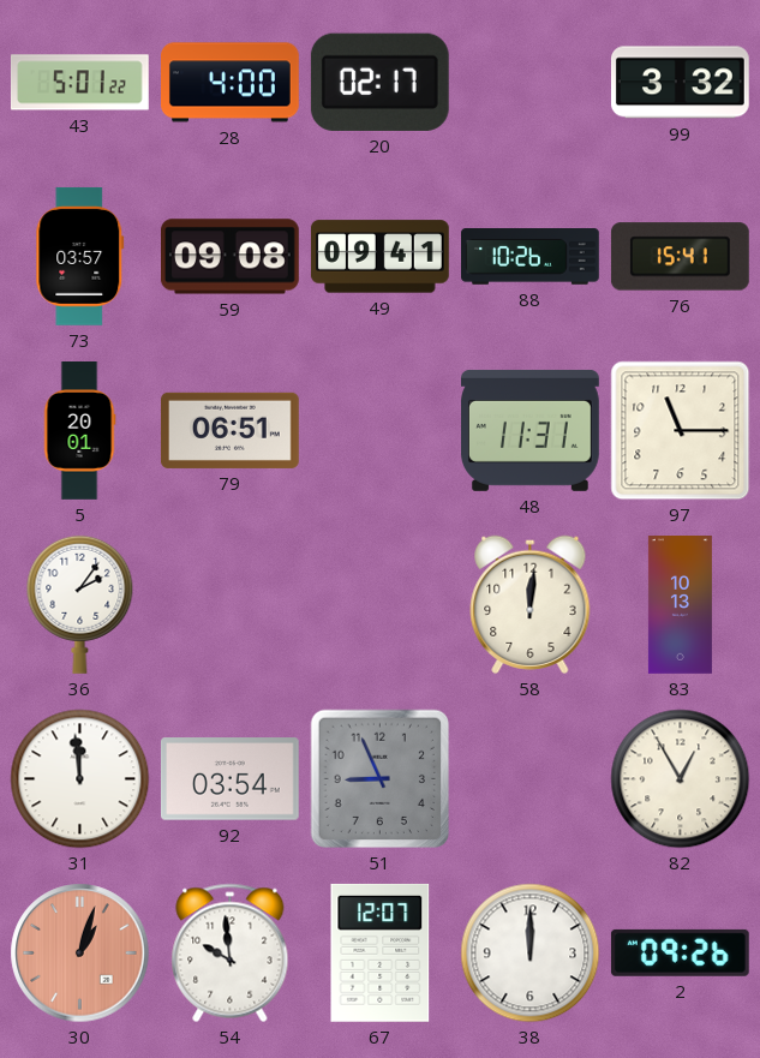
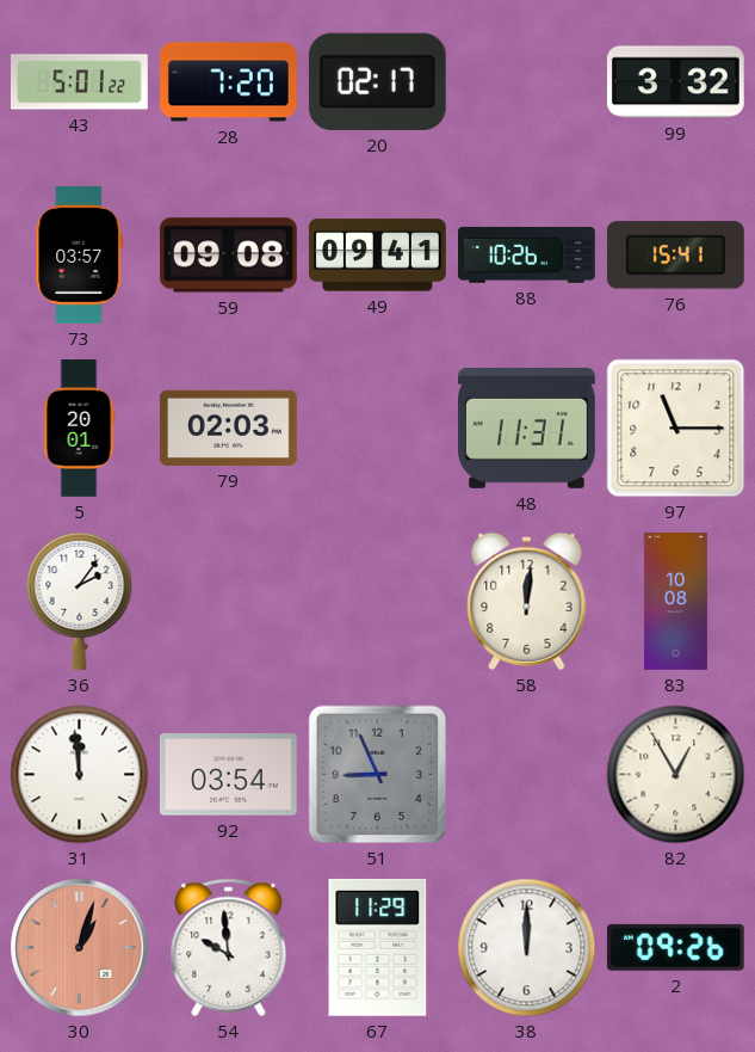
28: 4:00 -> 7:20 (229, 82)
79: 06:51 -> 02:03 (229, 427)
83: 10:13 -> 10:08 (675, 602)
67: 12:07 -> 11:29 (378, 947)
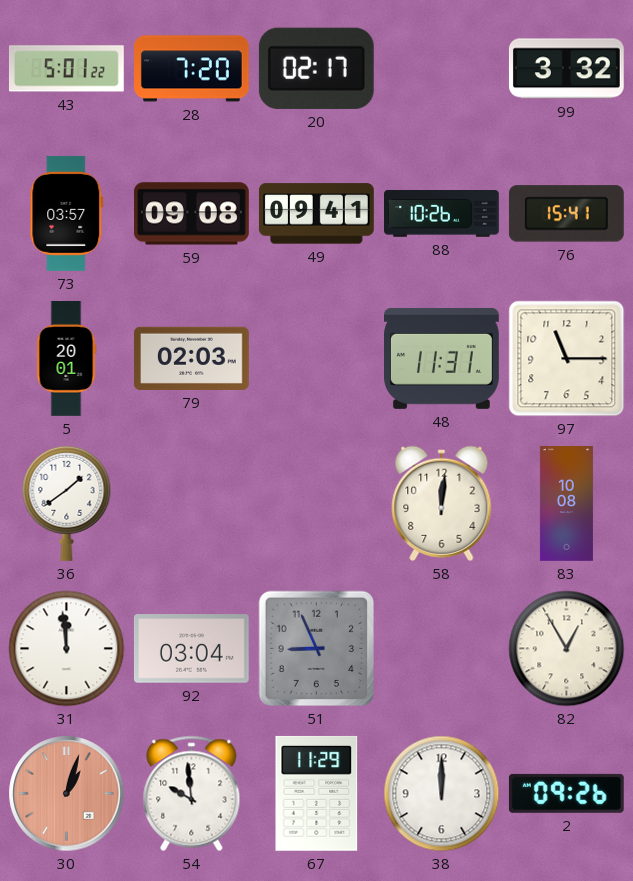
36: 2:06 -> 1:39 (67, 503)
92: 03:54 -> 03:04 (191, 649)
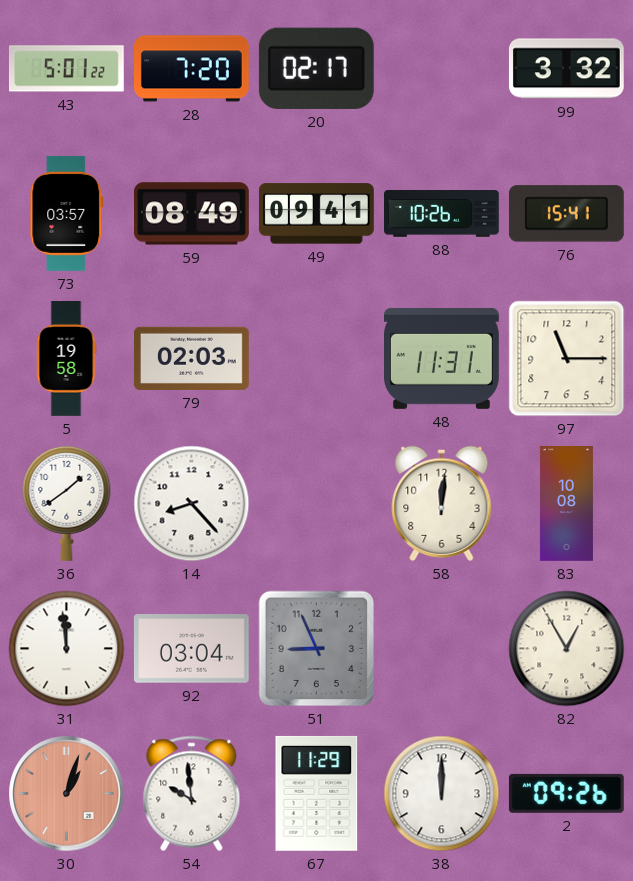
59: 09:08 -> 08:49 (192, 214)
5: 20:01 -> 19:58 (66, 359)
14: none -> 8:23 (192, 504)
